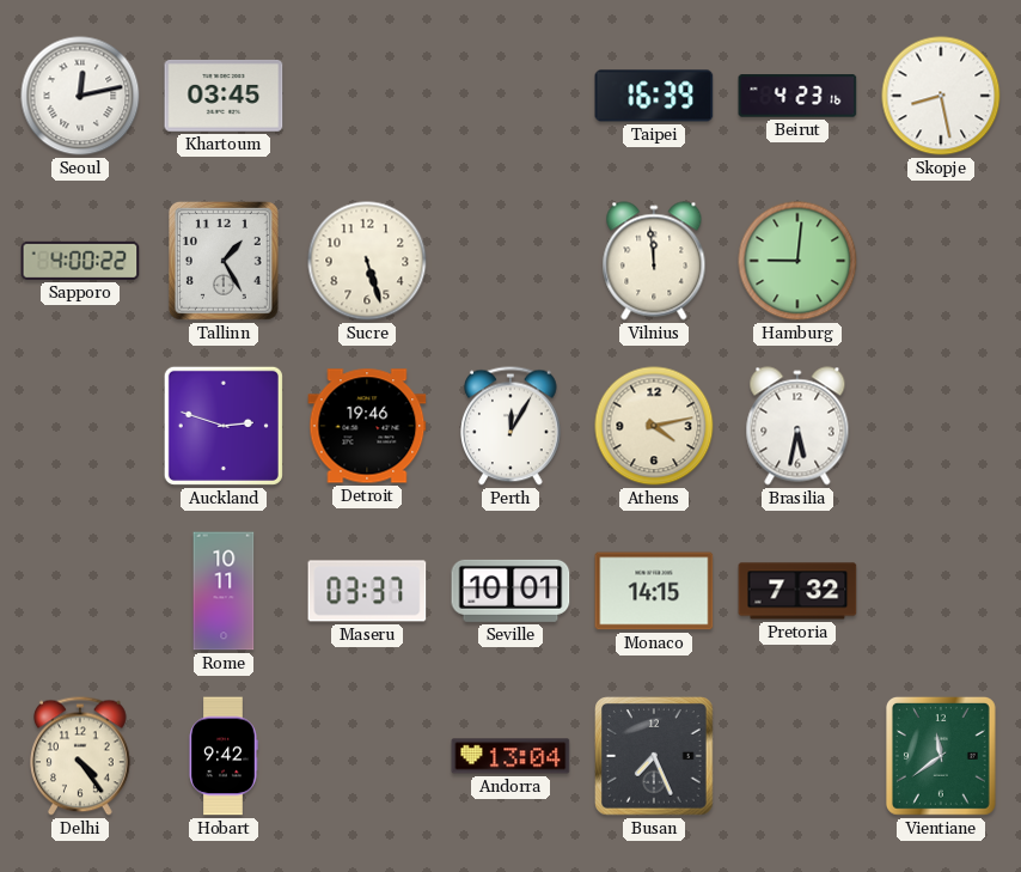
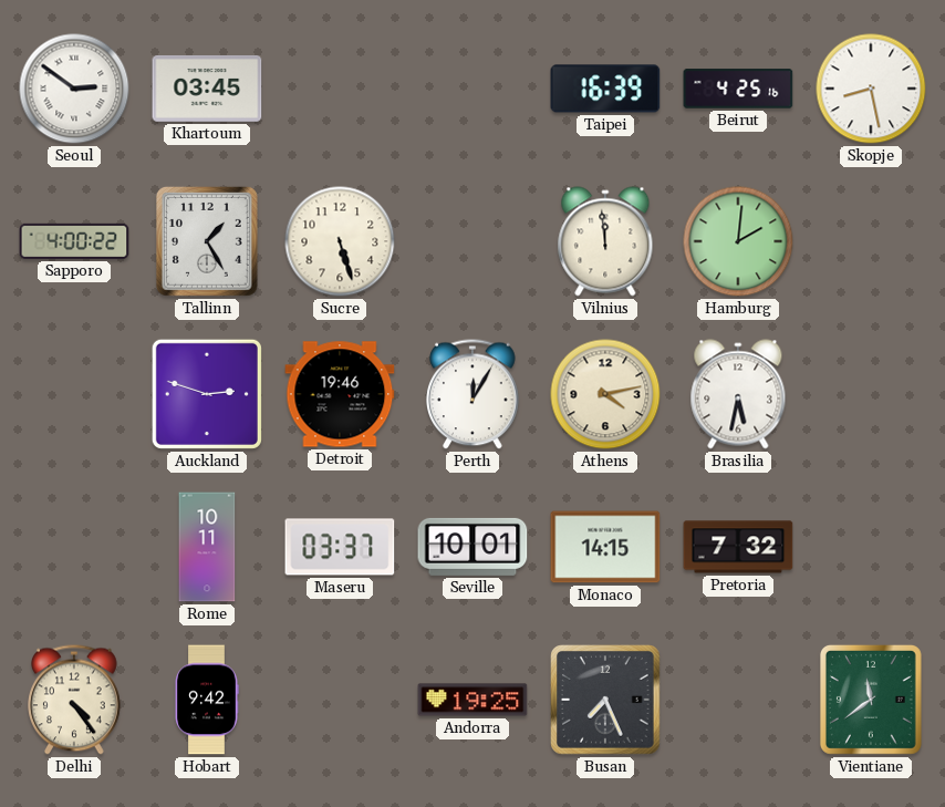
Seoul: 12:13 -> 2:51 (74, 89)
Beirut: 4:23 -> 4:25 (738, 89)
Hamburg: 9:01 -> 2:01 (738, 241)
Andorra: 13:04 -> 19:25 (472, 700)
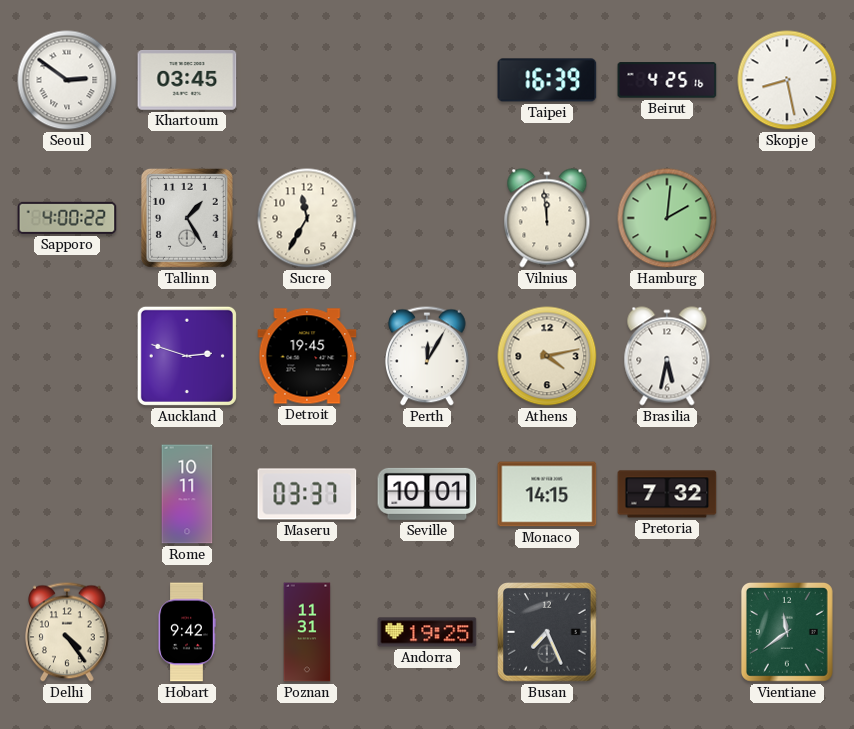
Sucre: 5:27 -> 11:35 (307, 218)
Detroit: 19:46 -> 19:45 (307, 356)
Poznan: none -> 11:31 (307, 632)
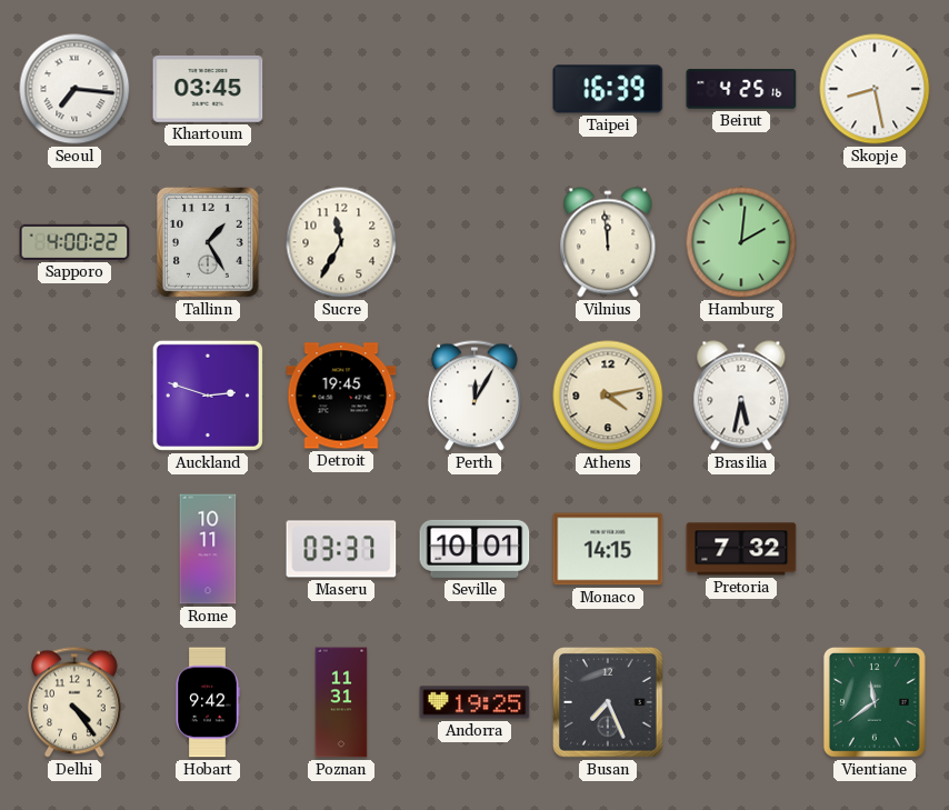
Seoul: 2:51 -> 7:16 (74, 89)
